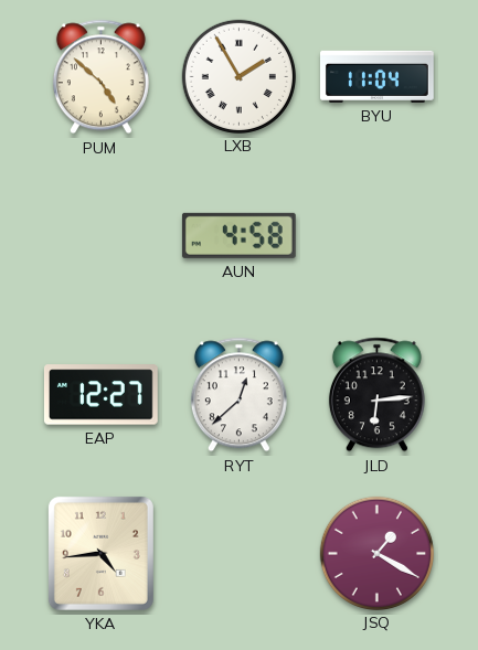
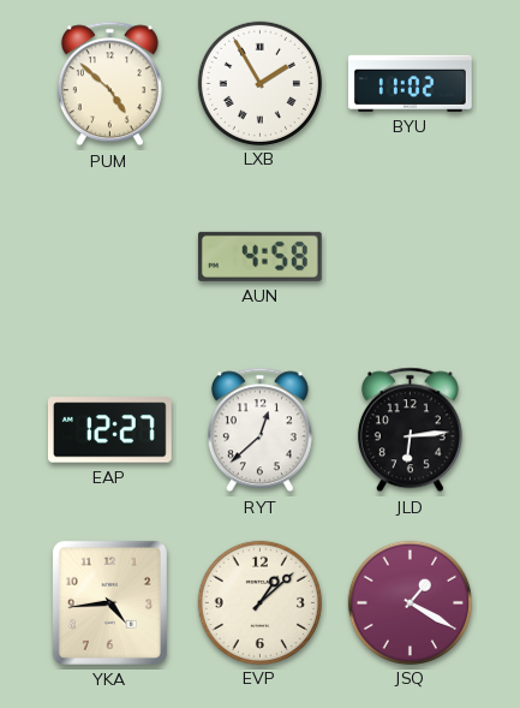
BYU: 11:04 -> 11:02 (411, 83)
EVP: none -> 1:08 (259, 602)
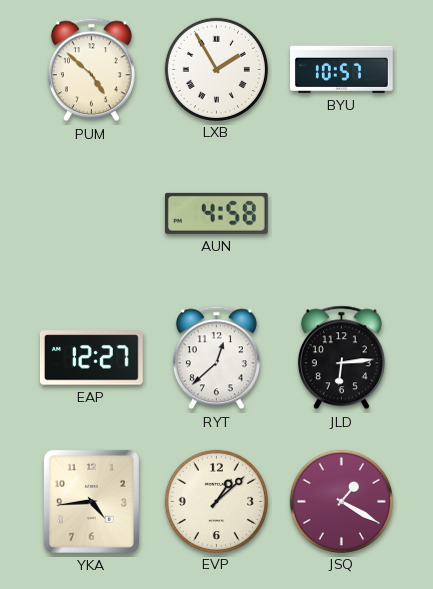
BYU: 11:02 -> 10:57 (342, 69)
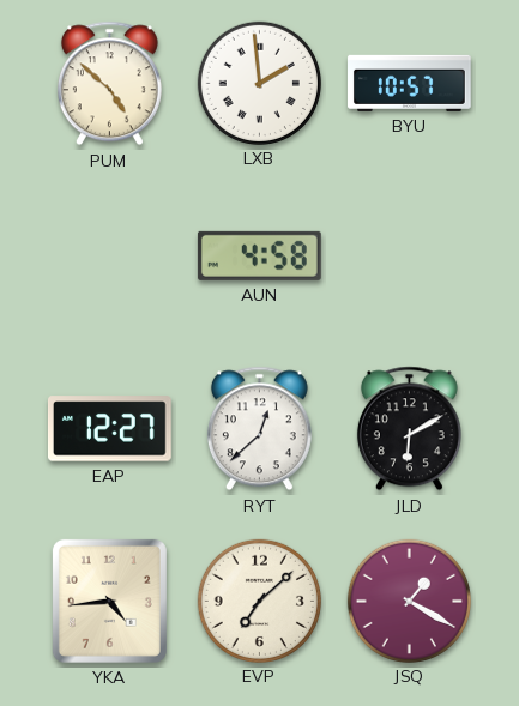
LXB: 1:55 -> 1:59 (259, 83)
JLD: 6:14 -> 6:10 (409, 429)
EVP: 1:08 -> 7:08 (259, 601)
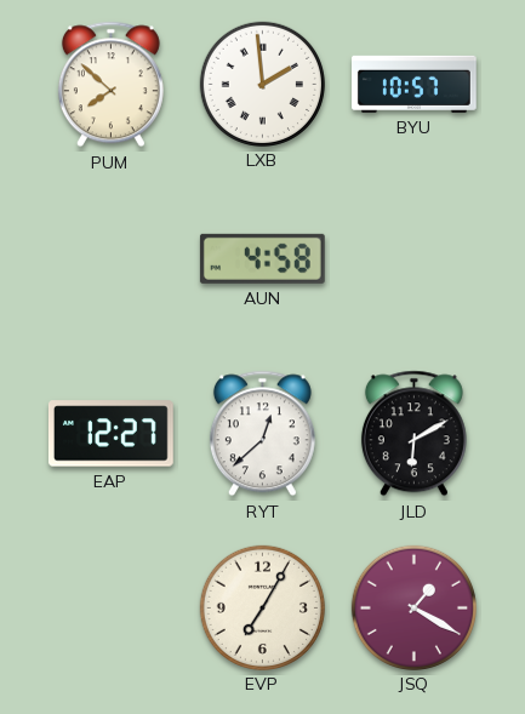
PUM: 4:52 -> 7:52 (110, 85)
YKA: 4:44 -> none (109, 601)
EVP: 7:08 -> 7:05 (262, 607)
